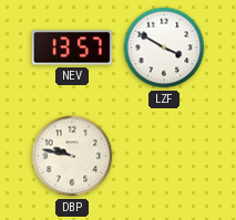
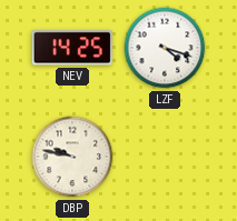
NEV: 13:57 -> 14:25 (72, 48)
LZF: 3:50 -> 4:18 (165, 48)
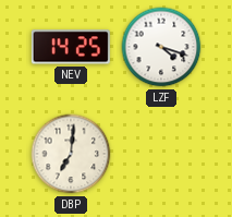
DBP: 9:47 -> 7:01 (71, 154)
